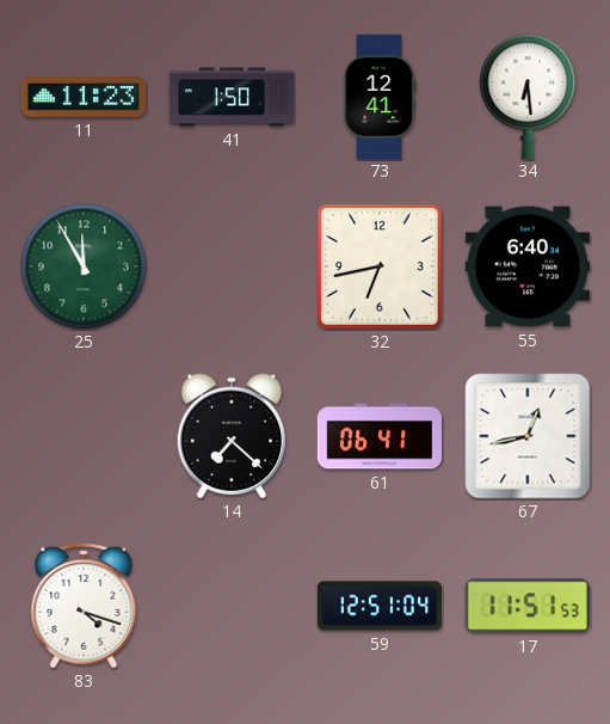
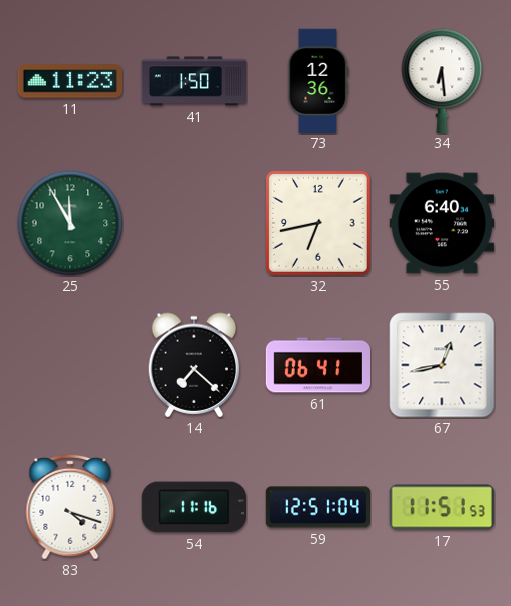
73: 12:41 -> 12:36 (318, 80)
54: none -> 11:16 (194, 507)
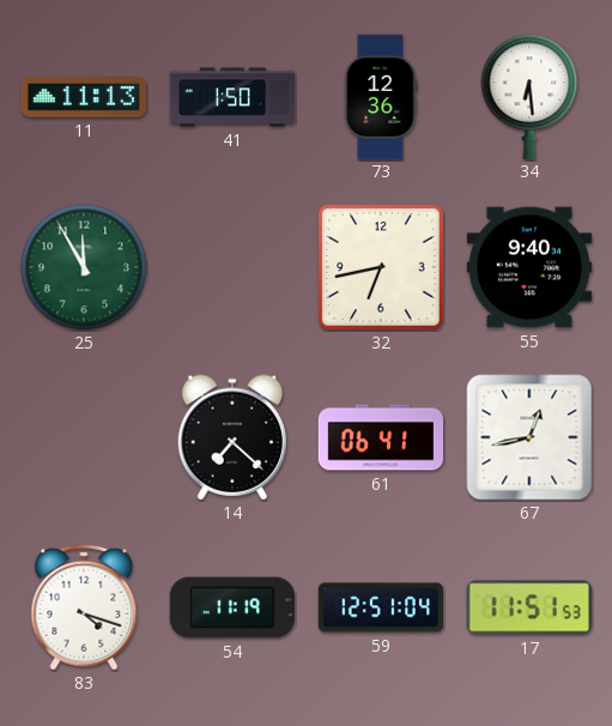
11: 11:23 -> 11:13 (83, 97)
55: 6:40 -> 9:40 (528, 267)
54: 11:16 -> 11:19 (232, 607)
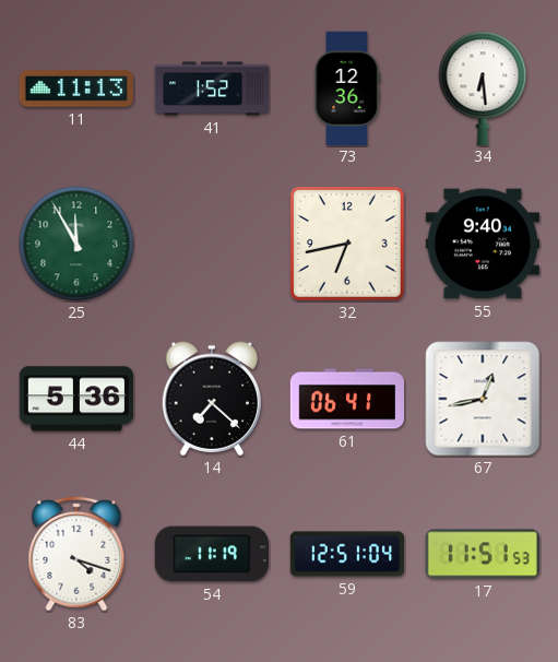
41: 1:50 -> 1:52 (211, 88)
44: none -> 5:36 (75, 399)
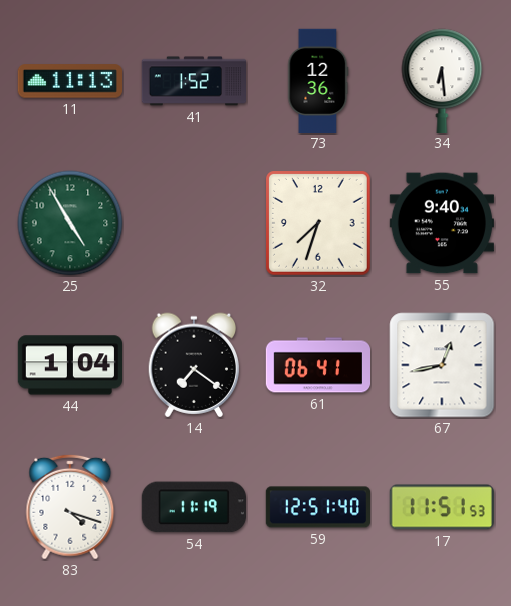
25: 11:55 -> 4:55 (70, 223)
32: 6:43 -> 7:33 (319, 224)
44: 5:36 -> 1:04 (69, 365)
14: 7:22 -> 7:21 (194, 365)
59: 12:51:04 -> 12:51:40 (317, 507)
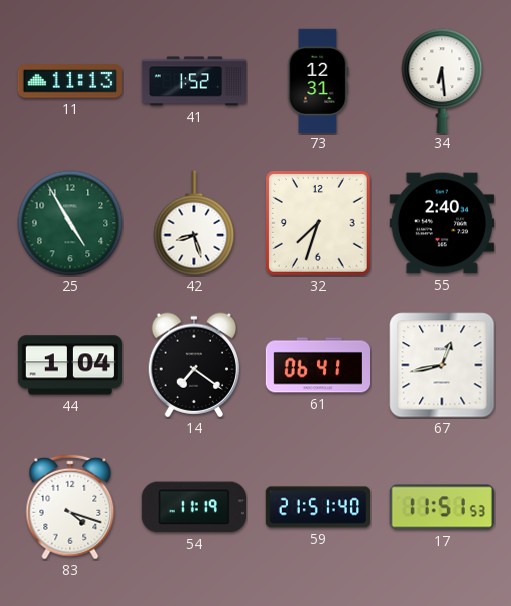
73: 12:36 -> 12:31 (318, 80)
42: none -> 8:27 (194, 223)
55: 9:40 -> 2:40 (441, 223)
59: 12:51 -> 21:51 (317, 507)
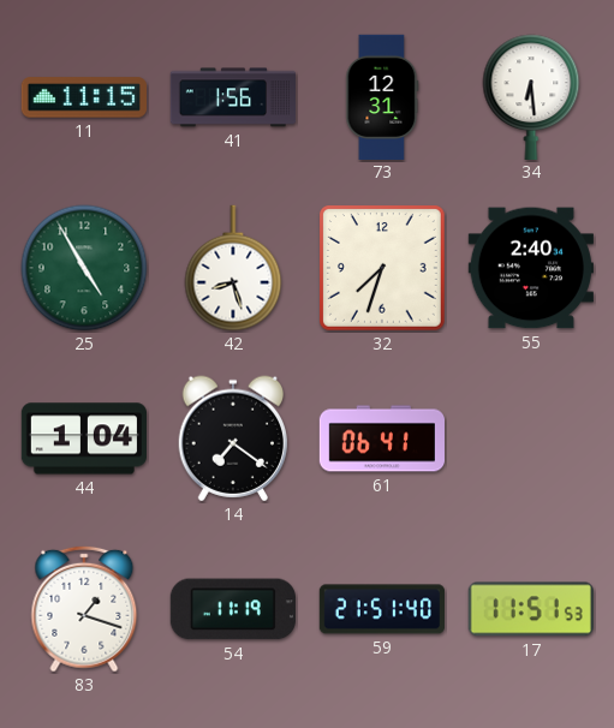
11: 11:13 -> 11:15 (83, 97)
41: 1:52 -> 1:56 (232, 97)
67: 12:43 -> none (442, 365)
83: 4:18 -> 1:18 (84, 609)
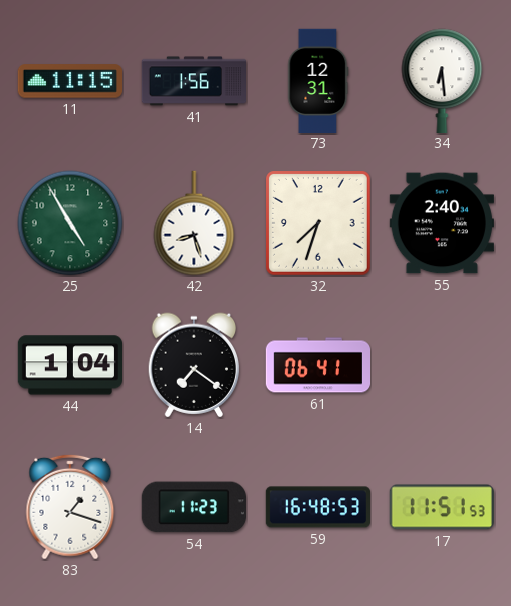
54: 11:19 -> 11:23 (194, 507)
59: 21:51 -> 16:48 (317, 507)
